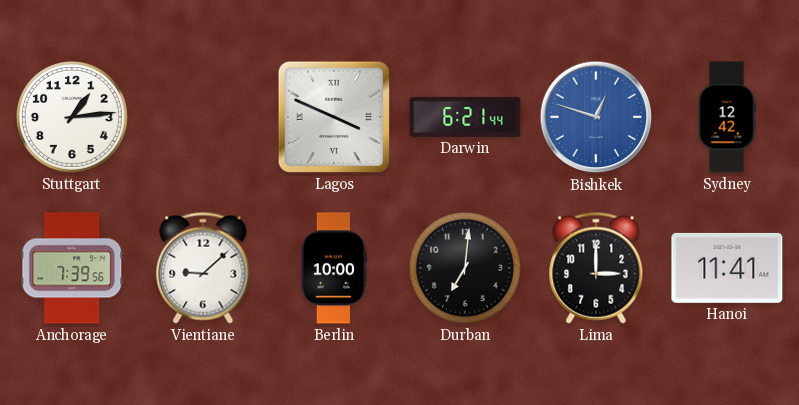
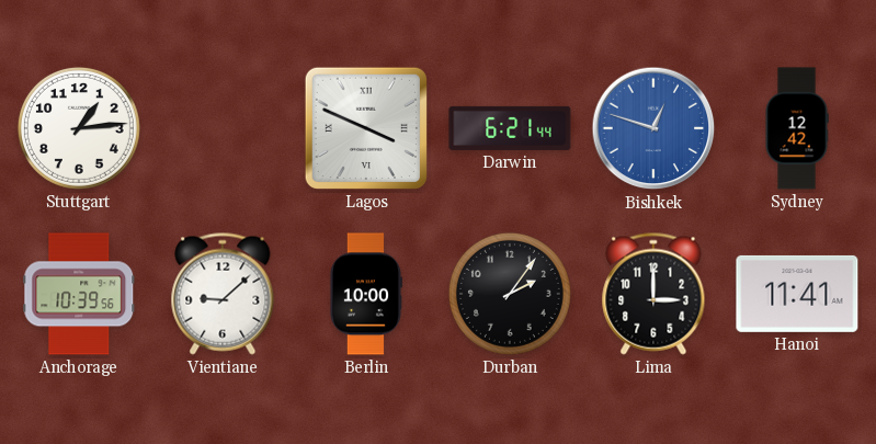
Anchorage: 7:39 -> 10:39 (79, 294)
Durban: 7:01 -> 2:06 (510, 294)
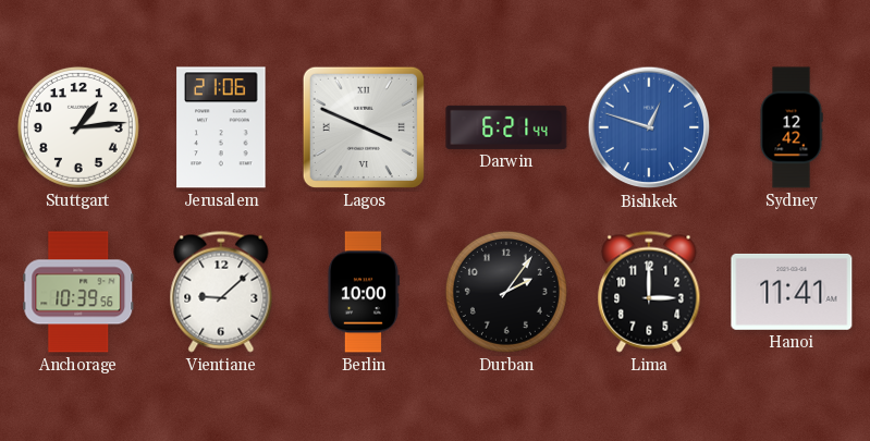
Jerusalem: none -> 21:06 (221, 127)
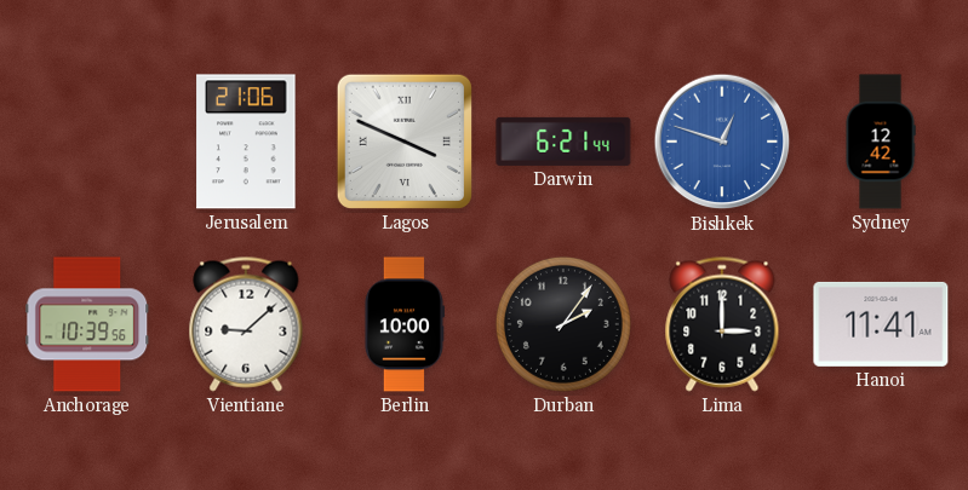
Stuttgart: 1:14 -> none (78, 127)
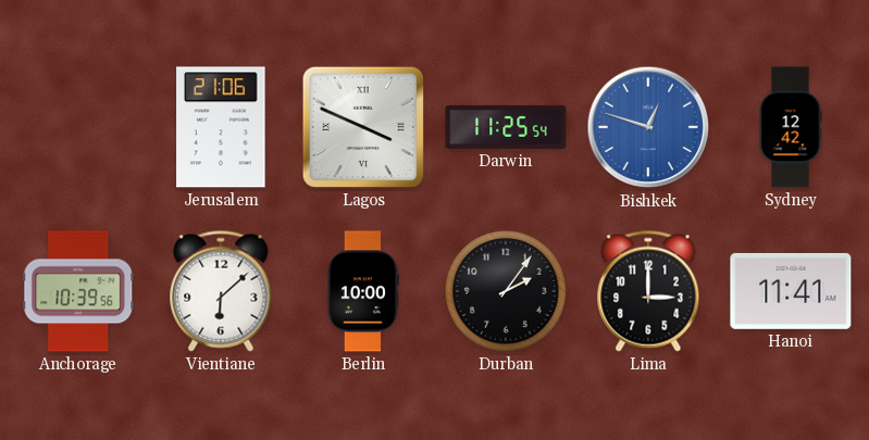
Darwin: 6:21 -> 11:25 (506, 127)
Vientiane: 9:08 -> 6:08 (221, 291)
